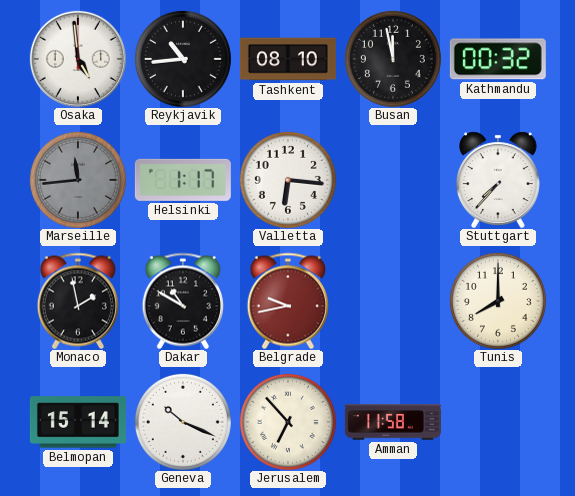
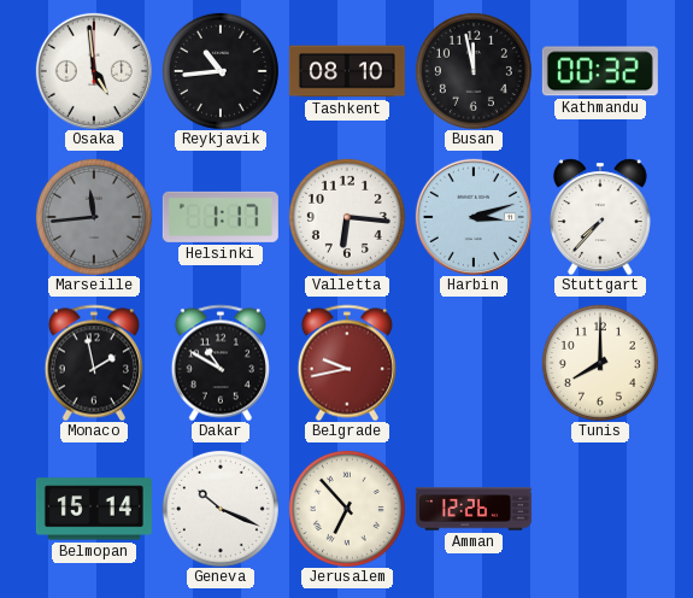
Harbin: none -> 3:12 (474, 217)
Amman: 11:58 -> 12:26 (474, 509)
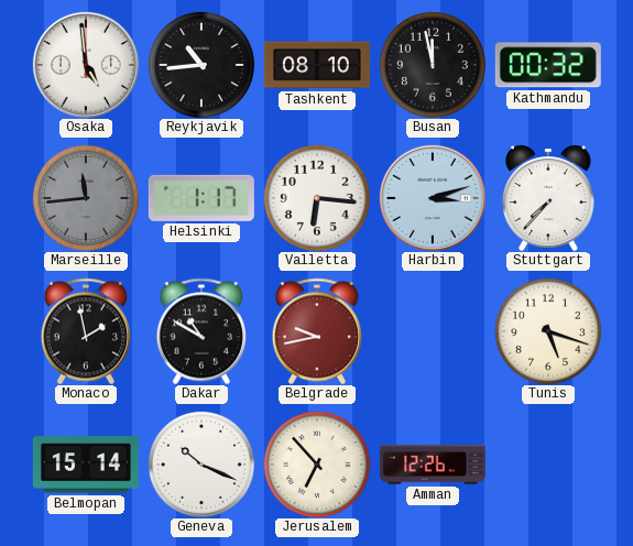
Tunis: 8:00 -> 5:18 (548, 331)
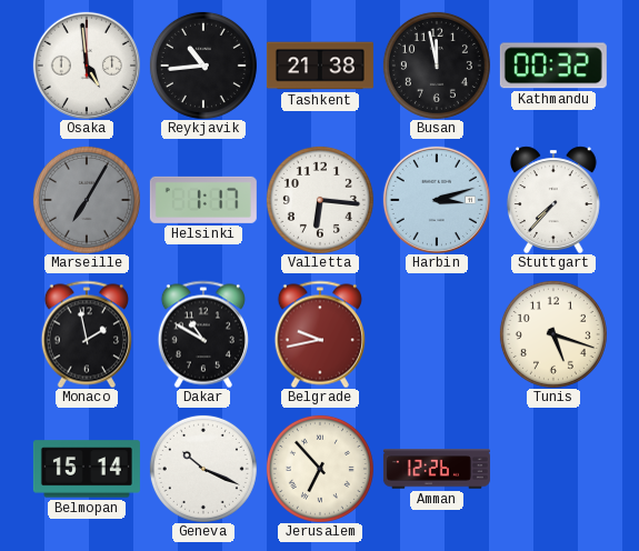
Tashkent: 08:10 -> 21:38 (320, 66)
Marseille: 11:44 -> 7:05 (87, 200)
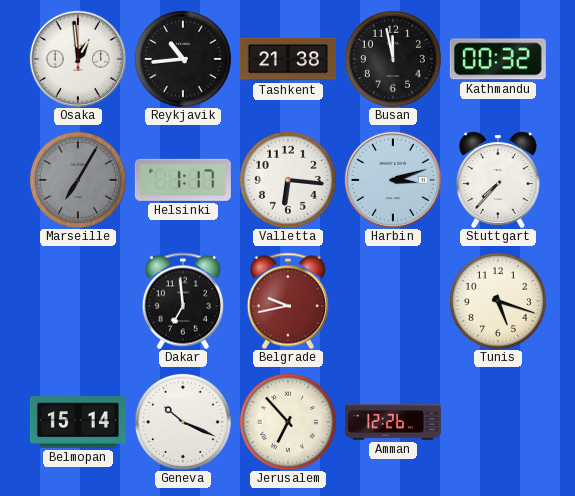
Osaka: 4:59 -> 12:59 (78, 59)
Monaco: 1:58 -> none (87, 334)
Dakar: 10:50 -> 6:59 (183, 301)
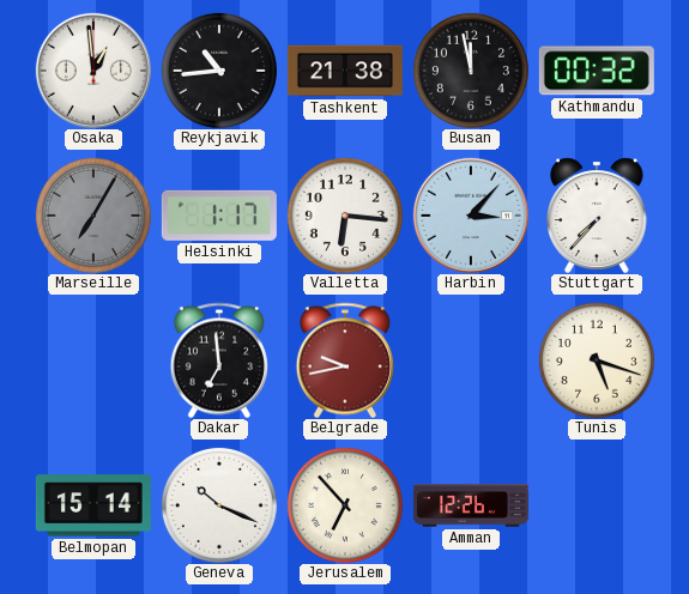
Harbin: 3:12 -> 3:07 (471, 216)
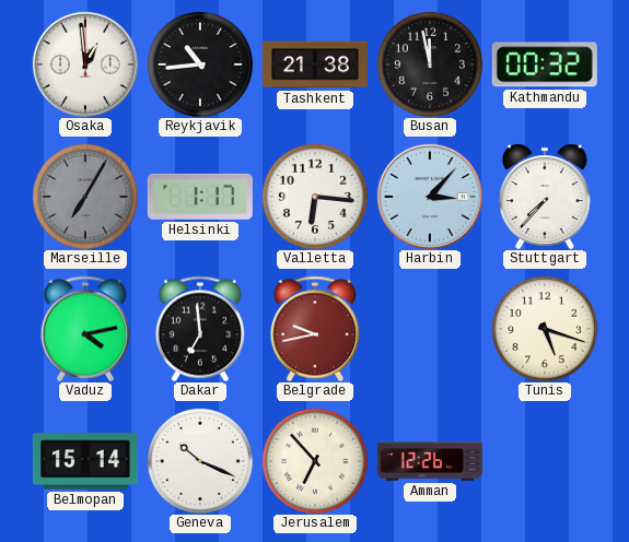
Vaduz: none -> 4:13 (85, 329)
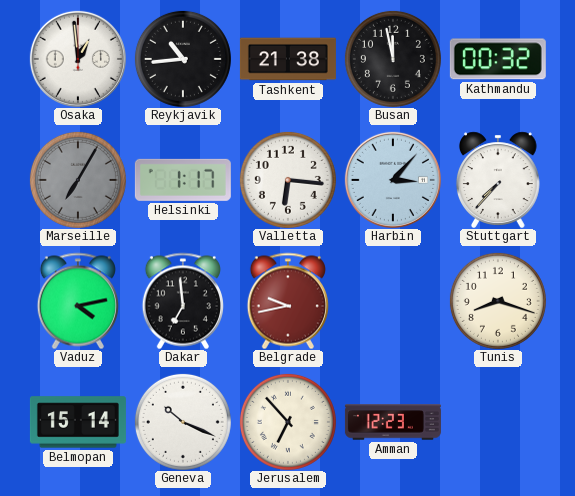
Tunis: 5:18 -> 8:18 (498, 301)
Amman: 12:26 -> 12:23 (393, 422)
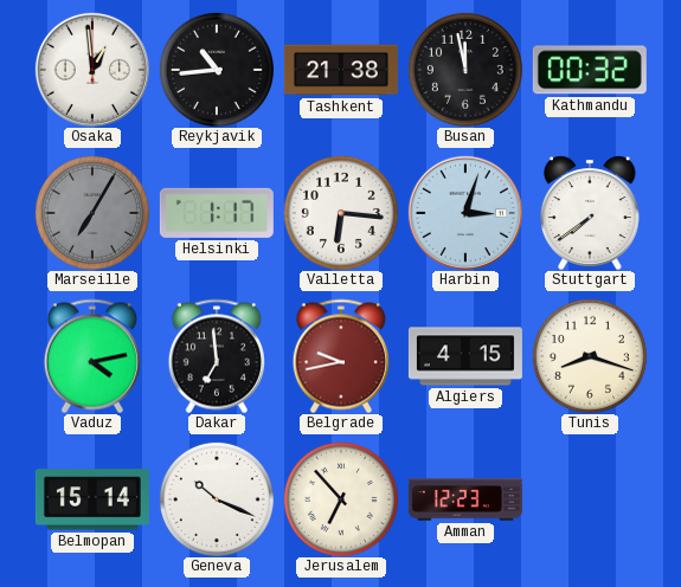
Harbin: 3:07 -> 3:03 (465, 213)
Stuttgart: 7:37 -> 7:39 (590, 213)
Algiers: none -> 4:15 (465, 356)
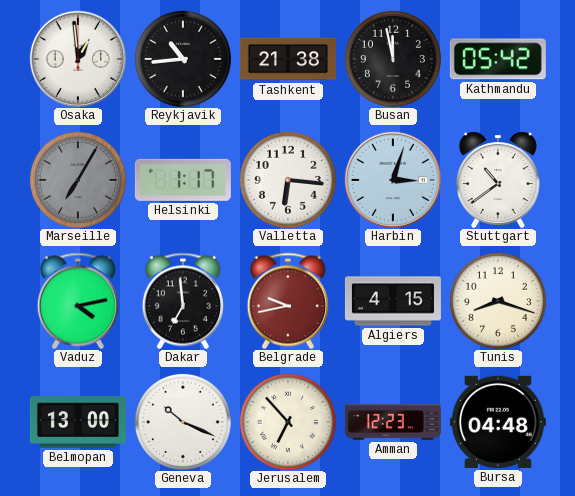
Kathmandu: 00:32 -> 05:42 (498, 59)
Stuttgart: 7:39 -> 10:39 (498, 180)
Belmopan: 15:14 -> 13:00 (78, 422)
Bursa: none -> 04:48 (498, 422)
